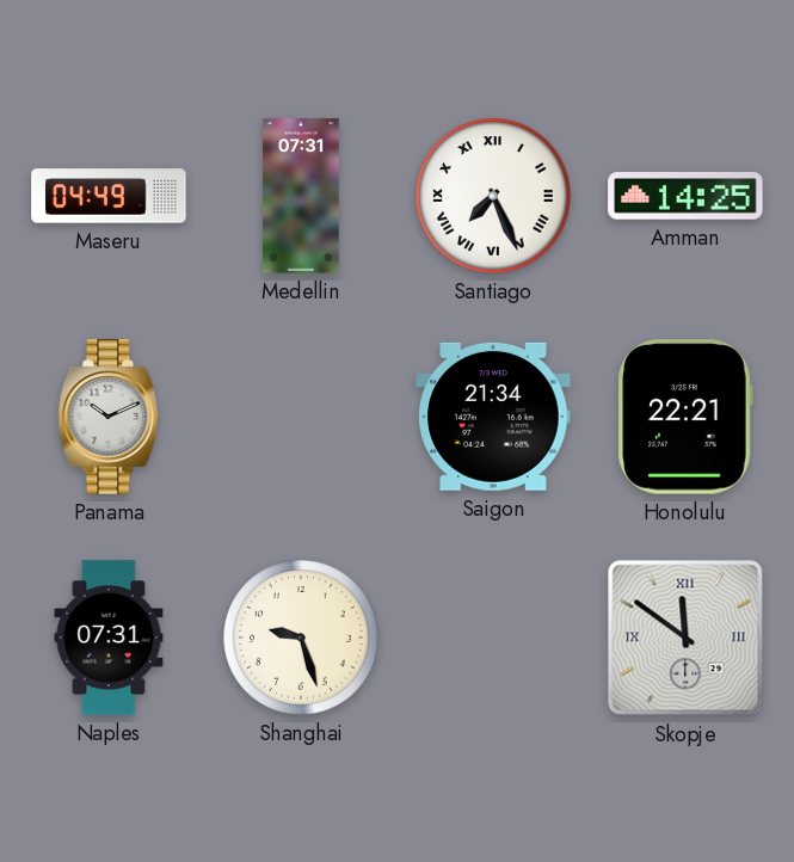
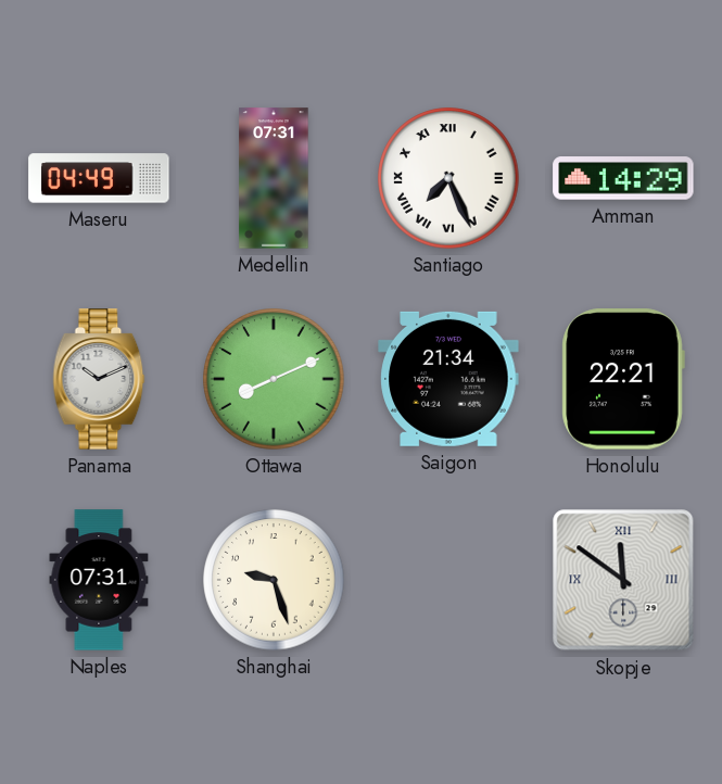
Amman: 14:25 -> 14:29 (623, 178)
Ottawa: none -> 8:11 (274, 379)
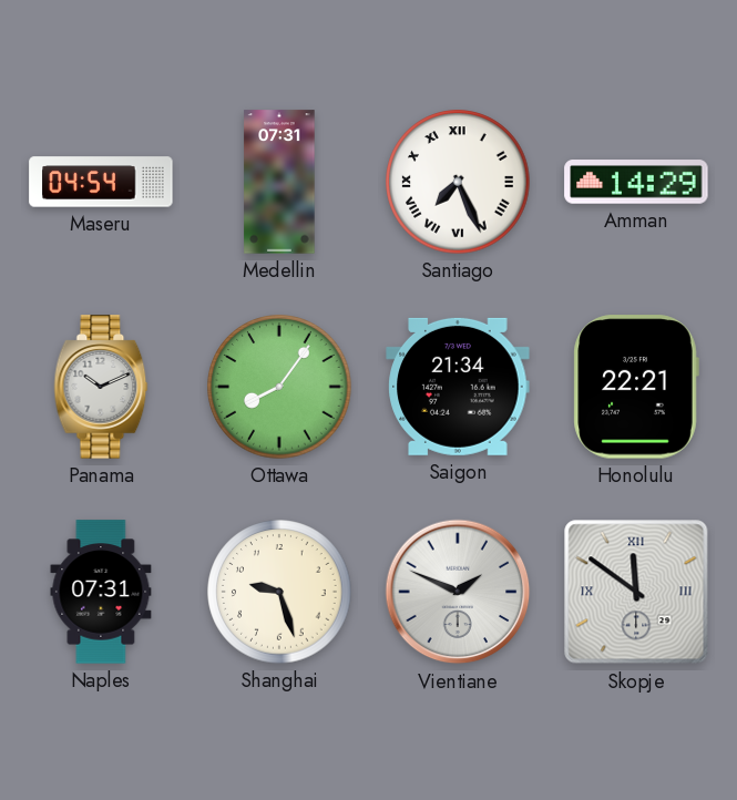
Maseru: 04:49 -> 04:54 (101, 182)
Ottawa: 8:11 -> 8:06 (279, 387)
Vientiane: none -> 1:49 (458, 592)
